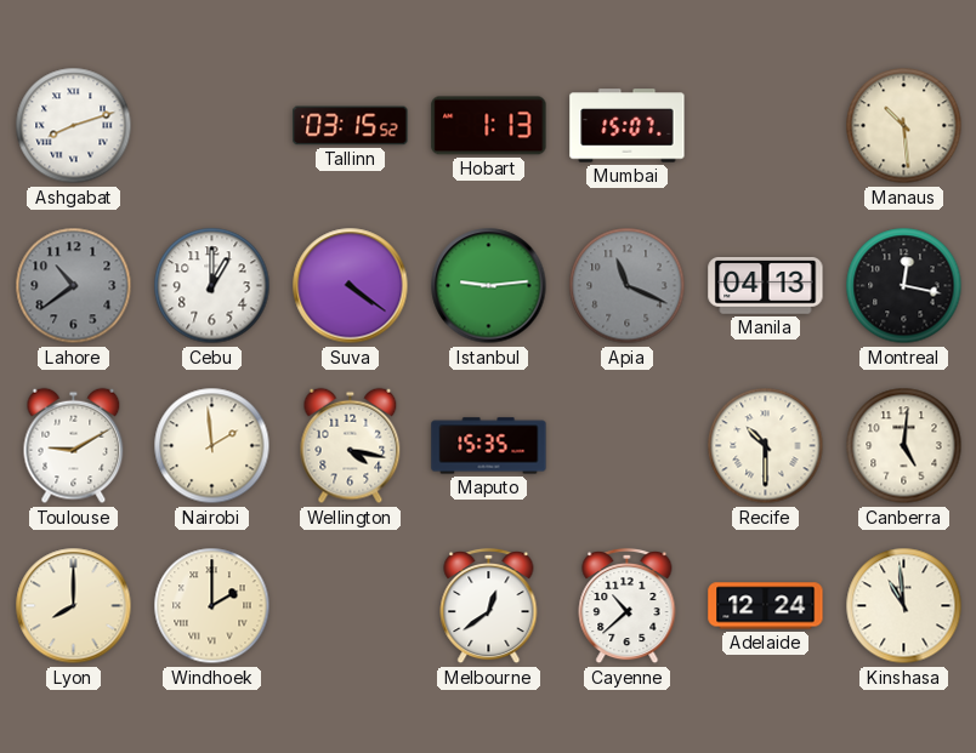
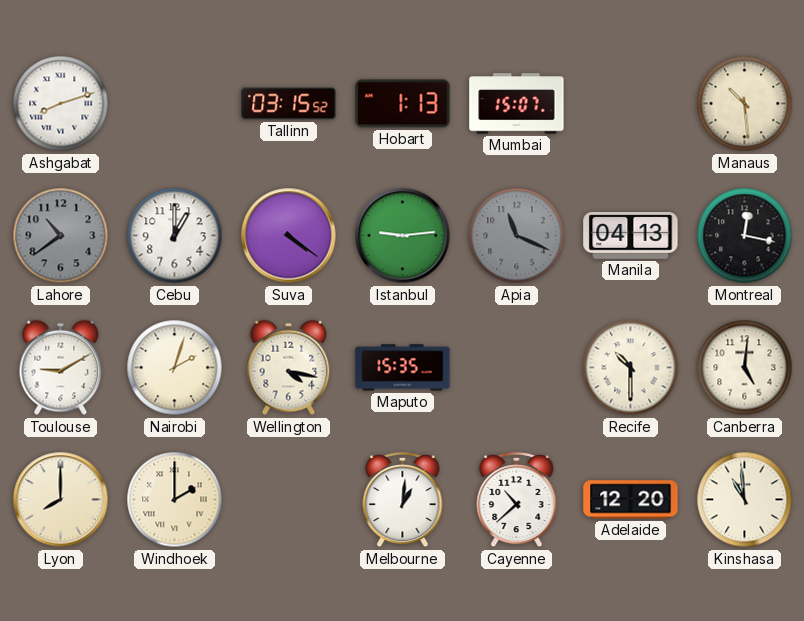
Nairobi: 1:59 -> 2:03 (175, 368)
Melbourne: 12:39 -> 1:01 (403, 500)
Adelaide: 12:24 -> 12:20 (631, 500)
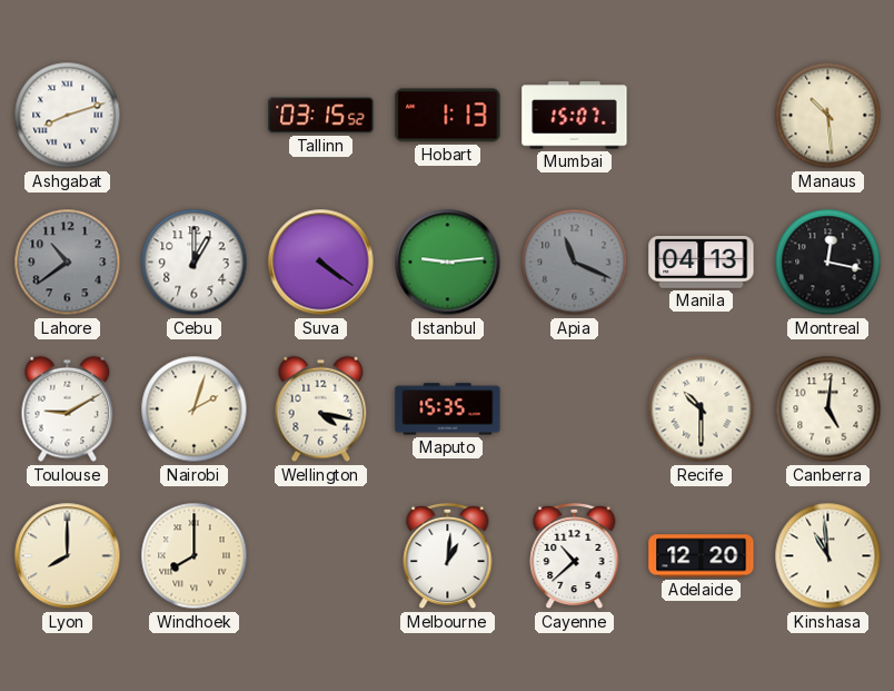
Windhoek: 2:00 -> 8:00 (195, 556)
